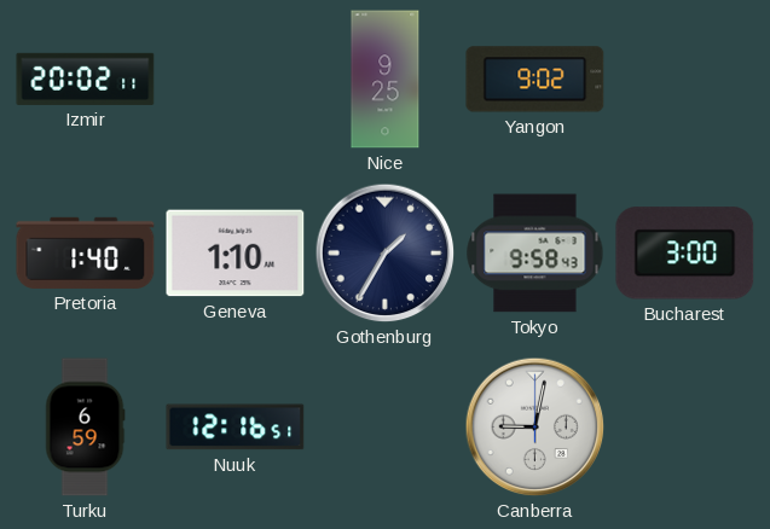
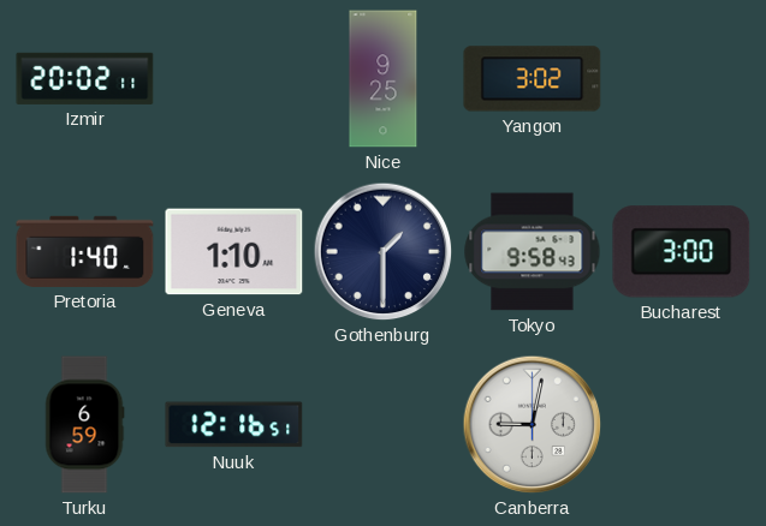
Yangon: 9:02 -> 3:02 (533, 79)
Gothenburg: 1:35 -> 1:30 (384, 252)
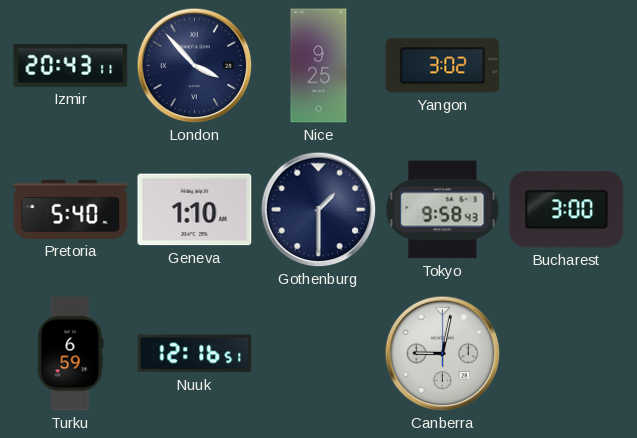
Izmir: 20:02 -> 20:43 (71, 65)
London: none -> 3:53 (195, 66)
Pretoria: 1:40 -> 5:40 (71, 209)
